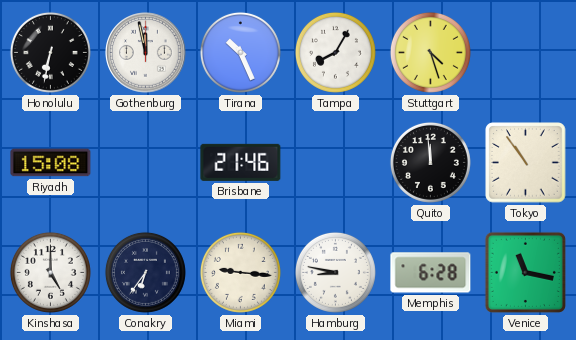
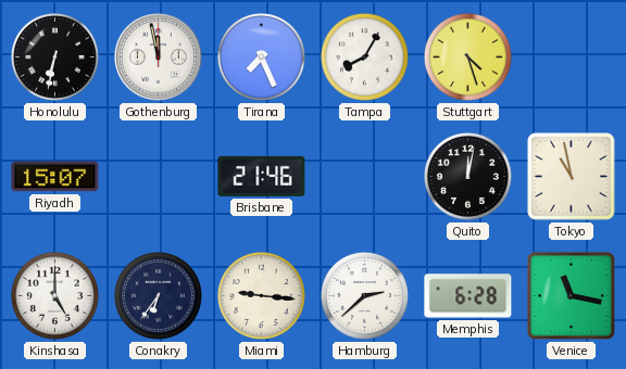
Tirana: 10:26 -> 7:26 (261, 56)
Riyadh: 15:08 -> 15:07 (55, 177)
Quito: 11:59 -> 12:02 (467, 176)
Tokyo: 10:54 -> 10:58 (572, 177)
Hamburg: 8:47 -> 2:38 (364, 295)
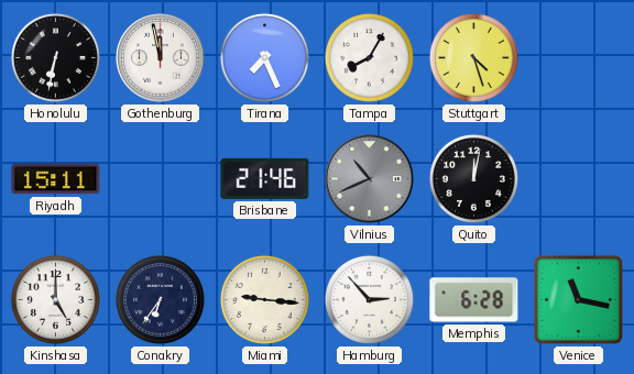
Riyadh: 15:07 -> 15:11 (56, 179)
Vilnius: none -> 10:41 (370, 179)
Tokyo: 10:58 -> none (572, 177)
Hamburg: 2:38 -> 2:53 (369, 299)
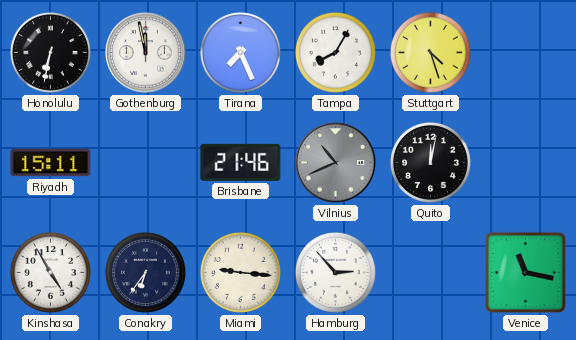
Kinshasa: 5:00 -> 4:55 (50, 272)
Memphis: 6:28 -> none (474, 300)
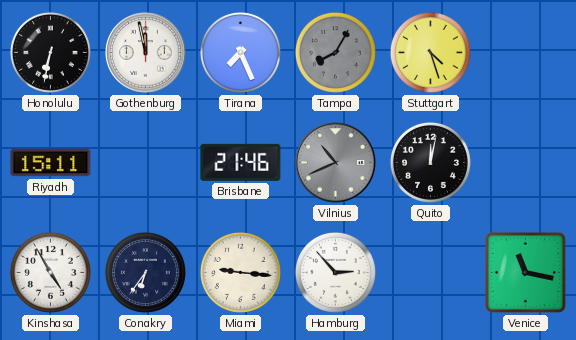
Tampa dial: white -> grey (335, 52)
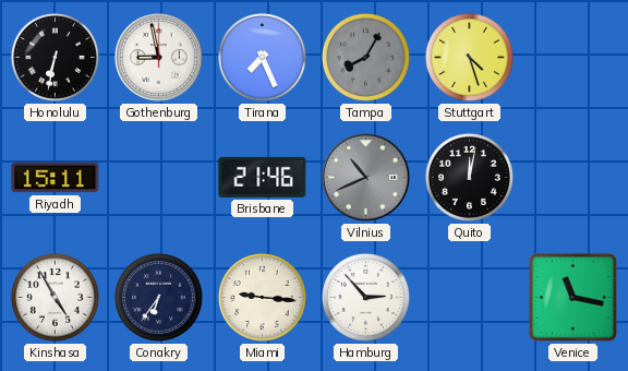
Gothenburg: 11:58 -> 8:58 (159, 58)
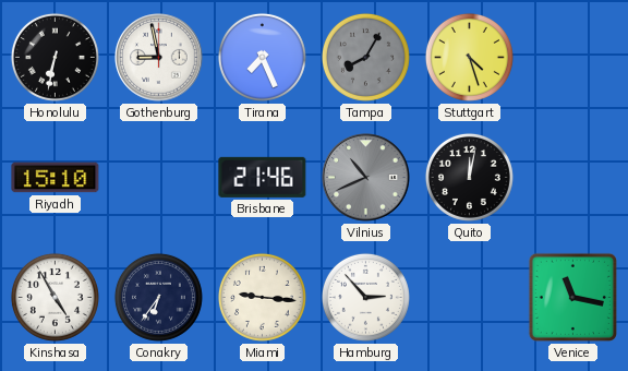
Riyadh: 15:11 -> 15:10 (56, 178)
